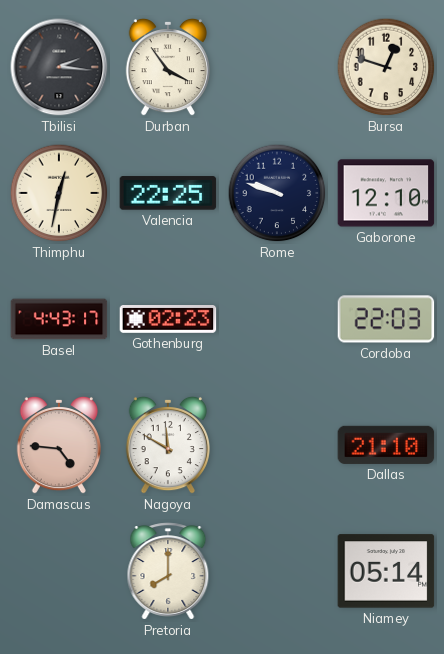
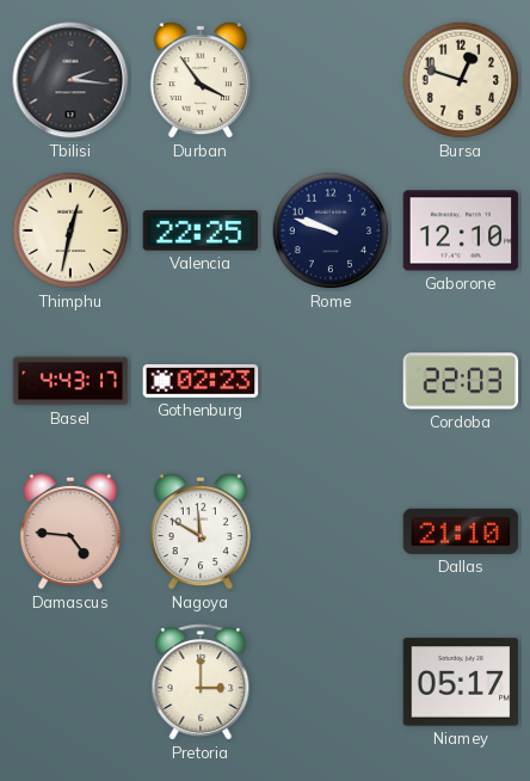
Pretoria: 8:00 -> 3:00 (201, 682)
Niamey: 05:14 -> 05:17 (461, 682)
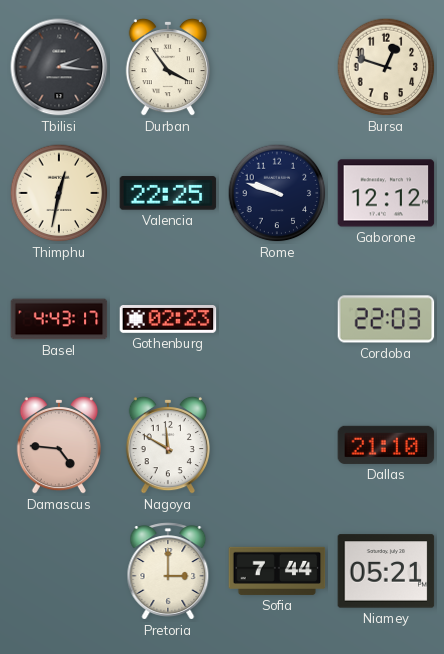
Gaborone: 12:10 -> 12:12 (386, 193)
Sofia: none -> 7:44 (277, 571)
Niamey: 05:17 -> 05:21 (386, 571)
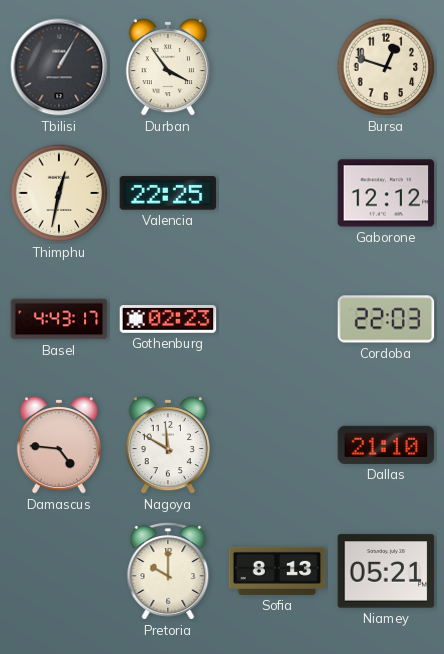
Tbilisi: 2:16 -> 1:05 (59, 67)
Rome: 9:48 -> none (277, 193)
Pretoria: 3:00 -> 10:00 (168, 571)
Sofia: 7:44 -> 8:13 (277, 571)
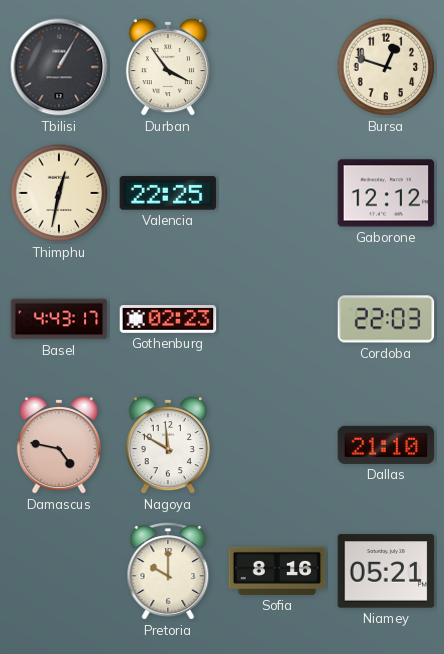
Damascus: 4:46 -> 4:47 (59, 445)
Sofia: 8:13 -> 8:16 (277, 571)
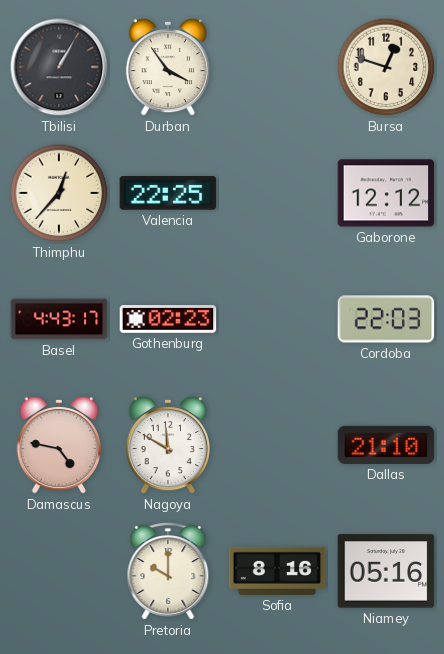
Thimphu: 12:32 -> 12:37 (59, 193)
Niamey: 05:21 -> 05:16 (386, 571)
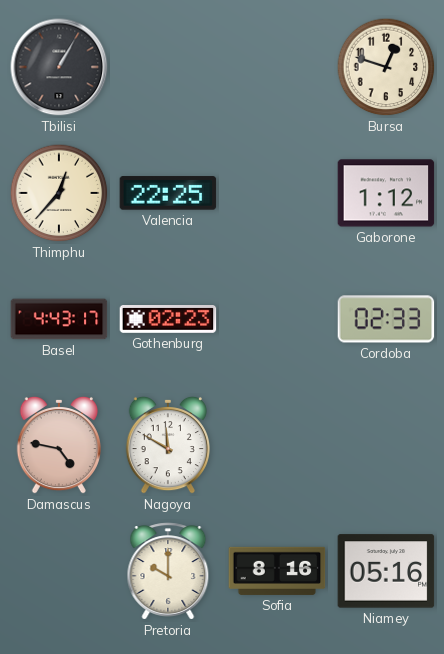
Durban: 3:54 -> none (168, 67)
Gaborone: 12:12 -> 1:12 (386, 193)
Cordoba: 22:03 -> 02:33 (386, 319)
Dallas: 21:10 -> none (386, 445)
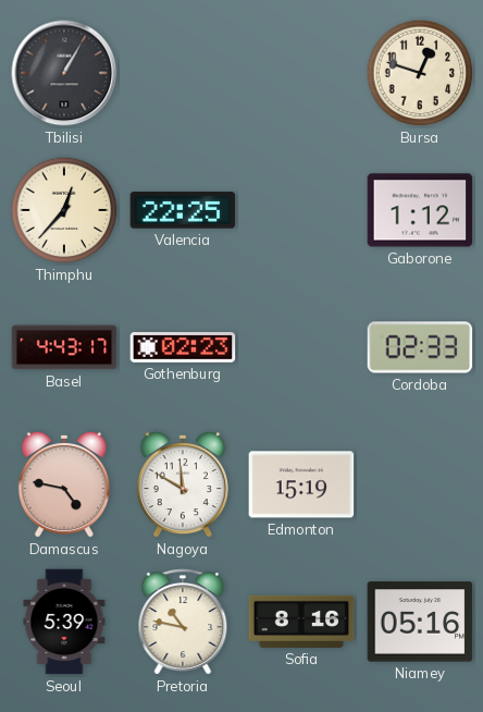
Edmonton: none -> 15:19 (301, 484)
Seoul: none -> 5:39 (64, 622)
Pretoria: 10:00 -> 10:47 (183, 622)
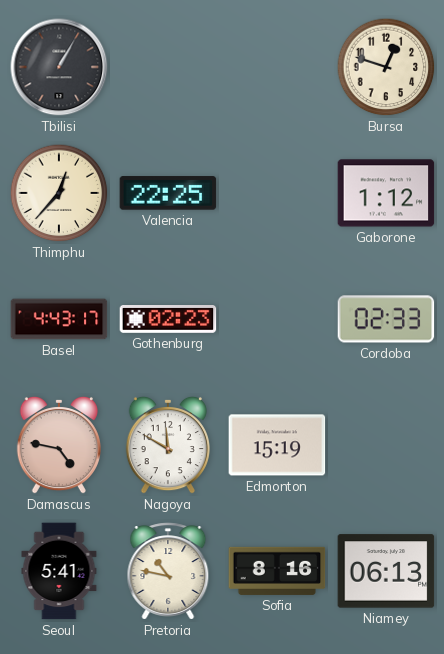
Seoul: 5:39 -> 5:41 (59, 571)
Niamey: 05:16 -> 06:13 (386, 571)
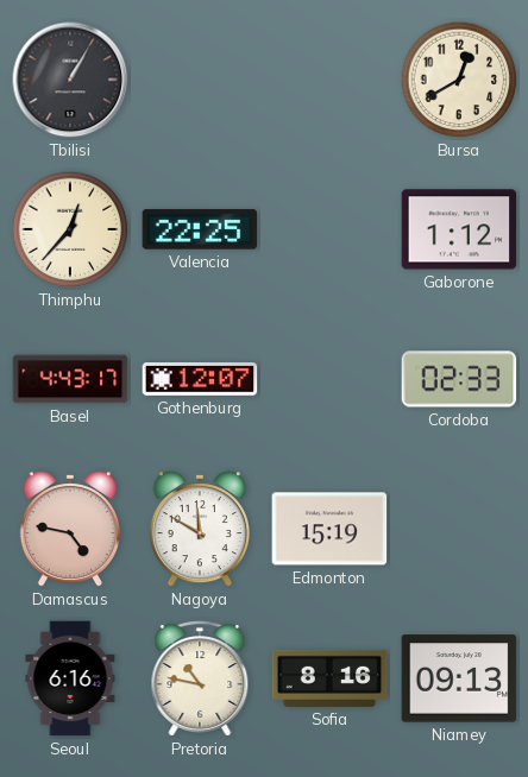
Bursa: 12:48 -> 12:40 (459, 80)
Gothenburg: 02:23 -> 12:07 (200, 380)
Seoul: 5:41 -> 6:16 (70, 678)
Niamey: 06:13 -> 09:13 (459, 678)
